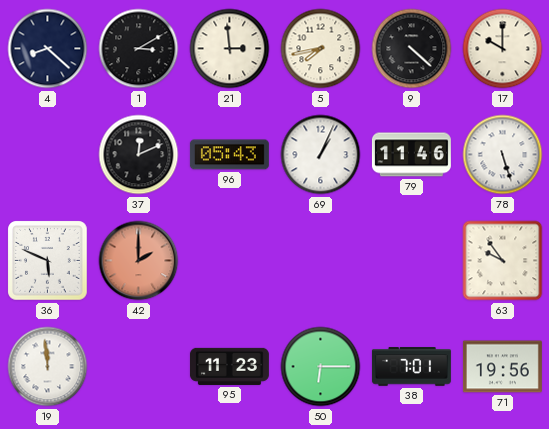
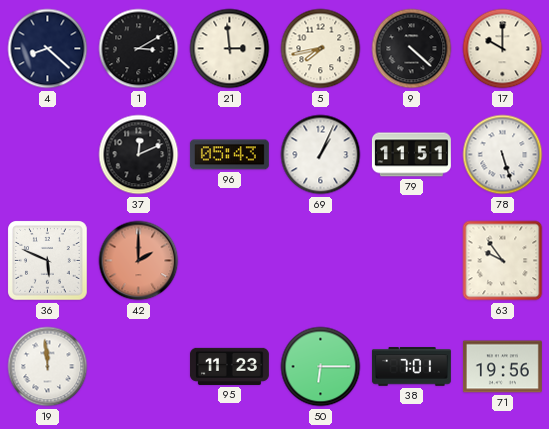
79: 11:46 -> 11:51 (411, 155)
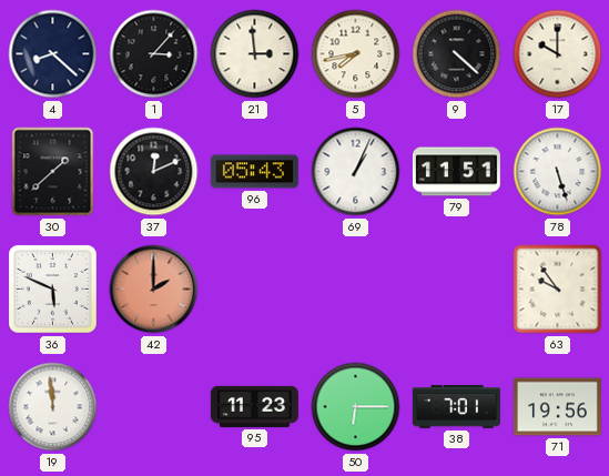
1: 3:10 -> 3:07 (154, 54)
30: none -> 1:38 (53, 172)
